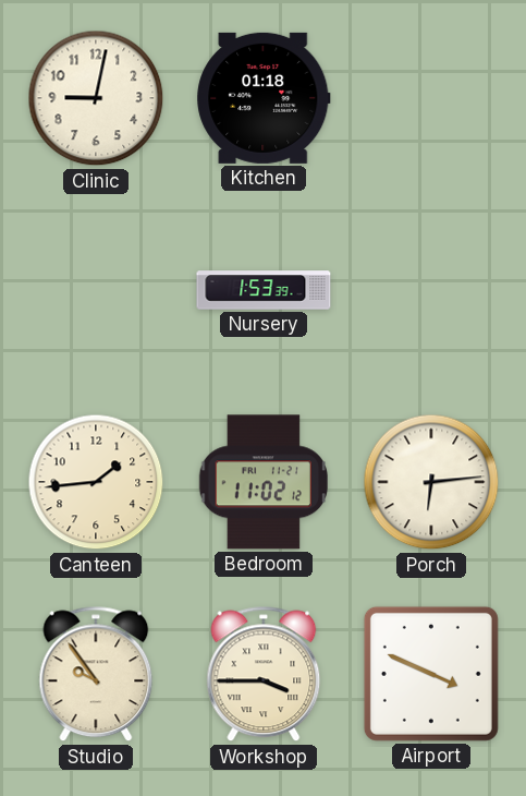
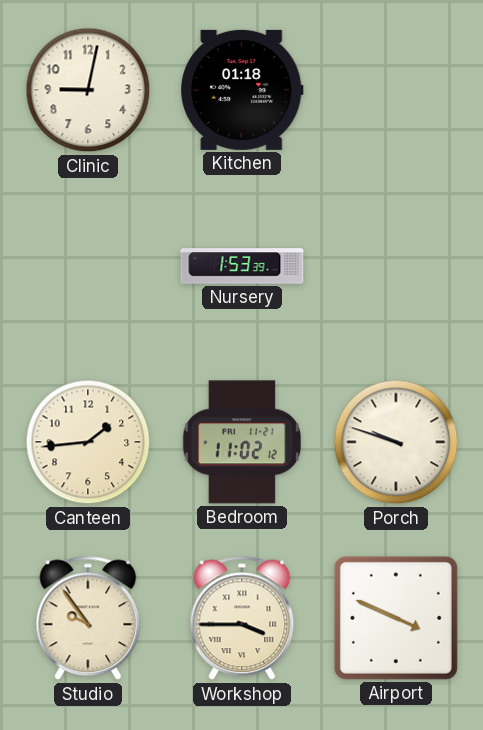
Porch: 6:14 -> 9:48 (396, 442)
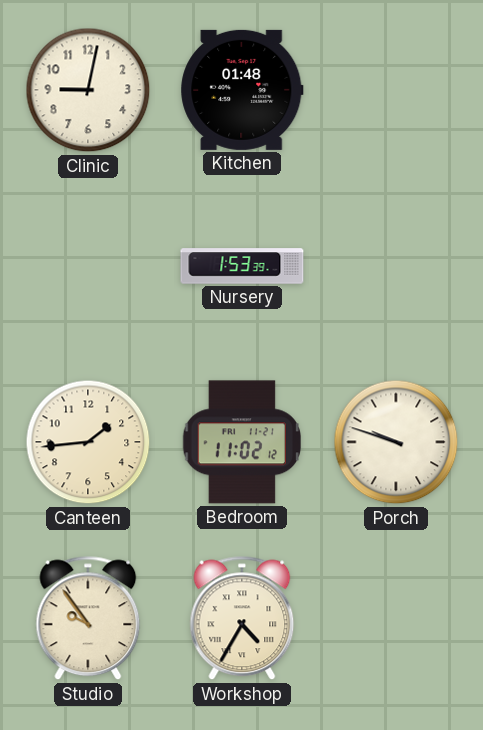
Kitchen: 01:18 -> 01:48 (242, 90)
Workshop: 3:45 -> 4:35 (242, 618)
Airport: 3:49 -> none (396, 618)
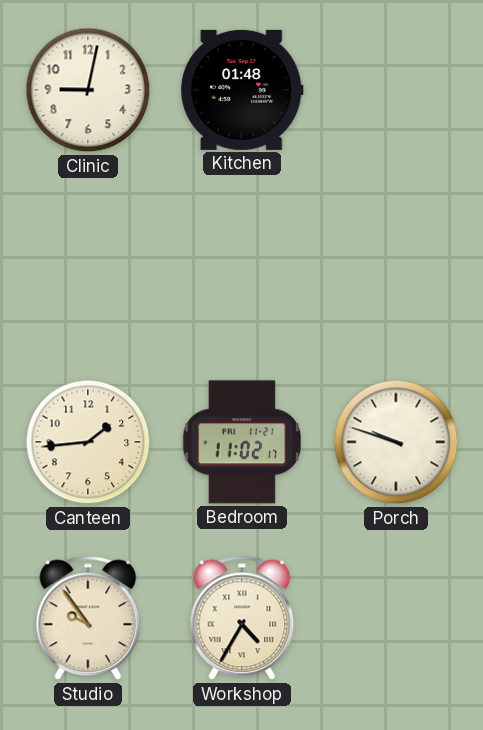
Nursery: 1:53 -> none (242, 266)
Bedroom: 11:02:12 -> 11:02:17 (241, 442)
